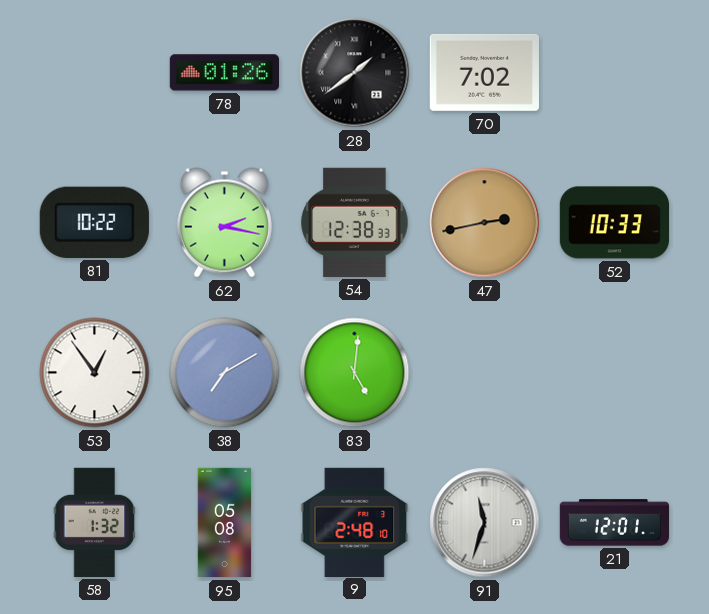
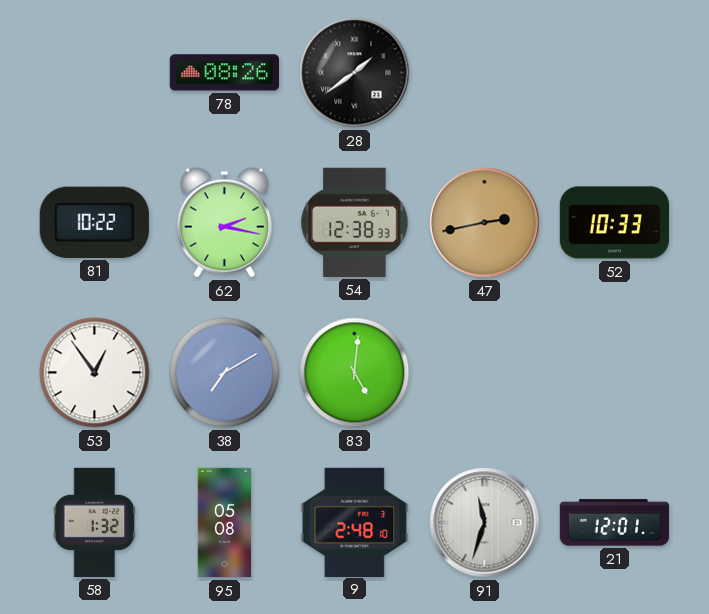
78: 01:26 -> 08:26 (224, 73)
70: 7:02 -> none (484, 72)
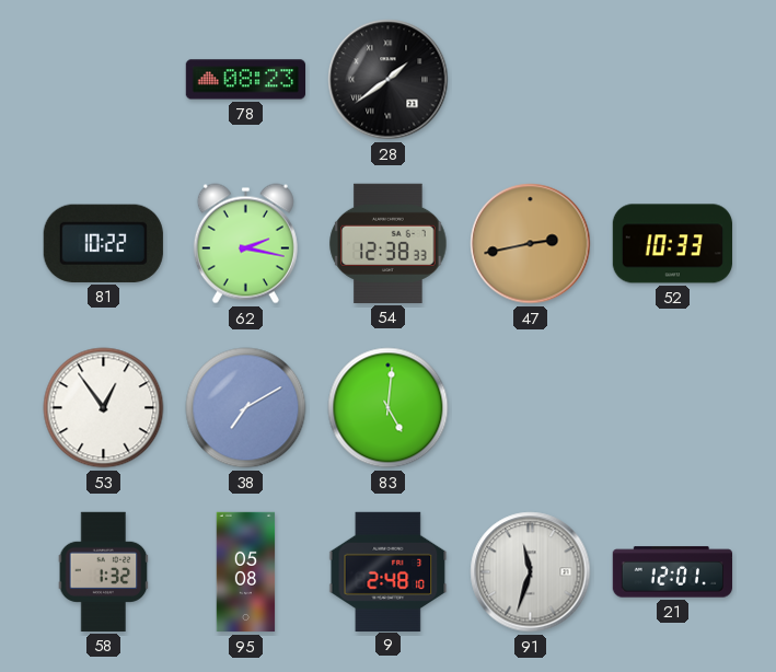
78: 08:26 -> 08:23 (245, 80)
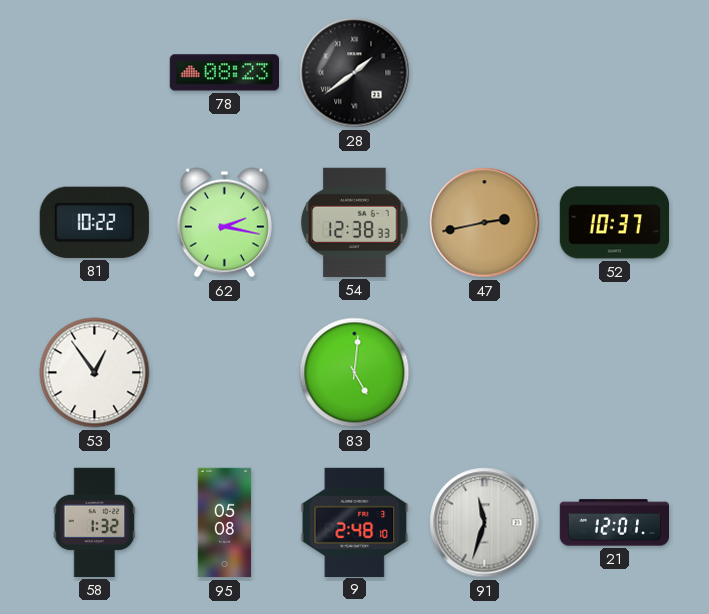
52: 10:33 -> 10:37 (614, 223)
38: 7:10 -> none (246, 408)
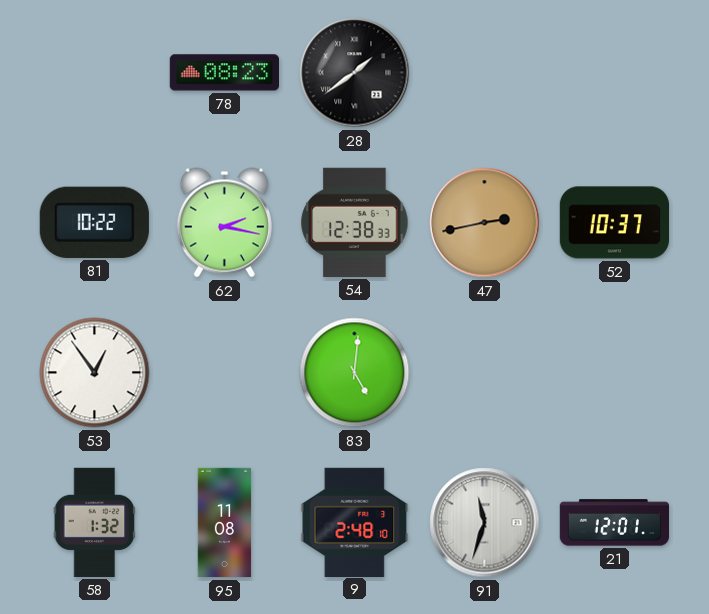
95: 05:08 -> 11:08 (225, 523)
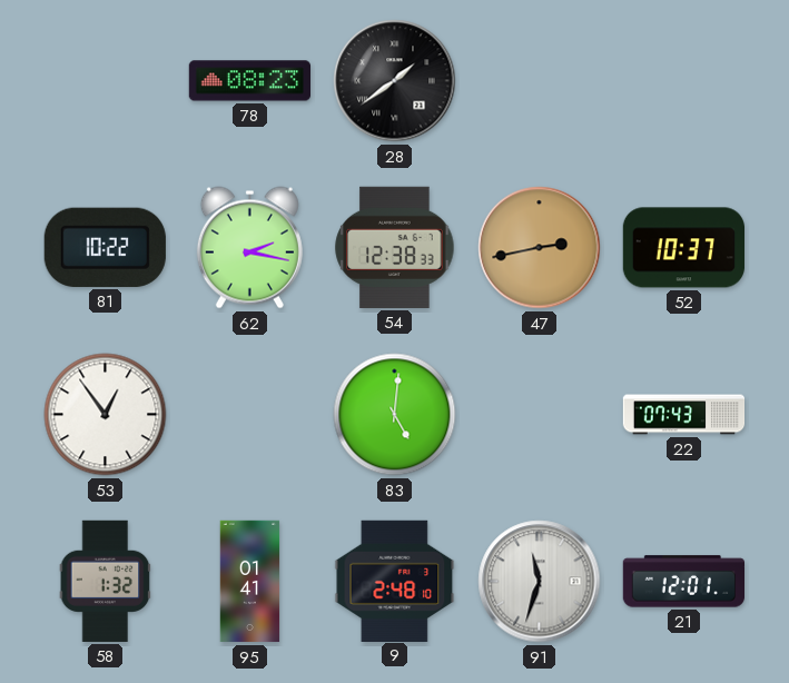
22: none -> 07:43 (684, 415)
95: 11:08 -> 01:41 (250, 582)
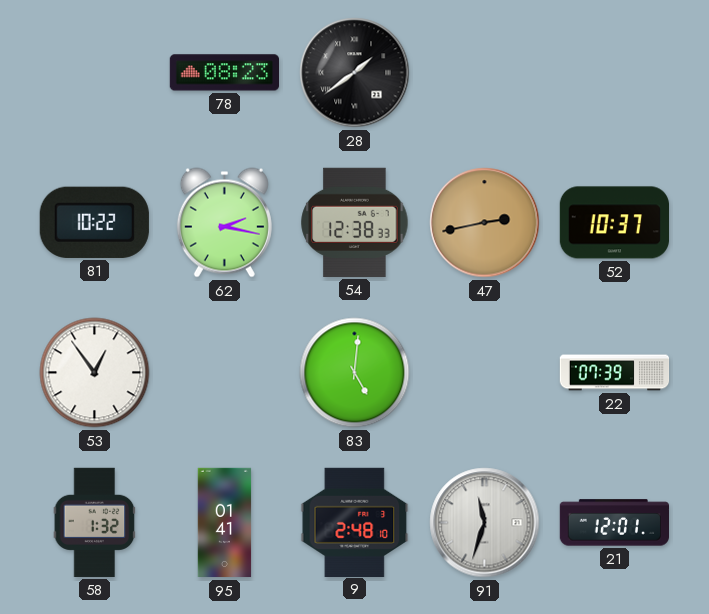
22: 07:43 -> 07:39 (615, 373)
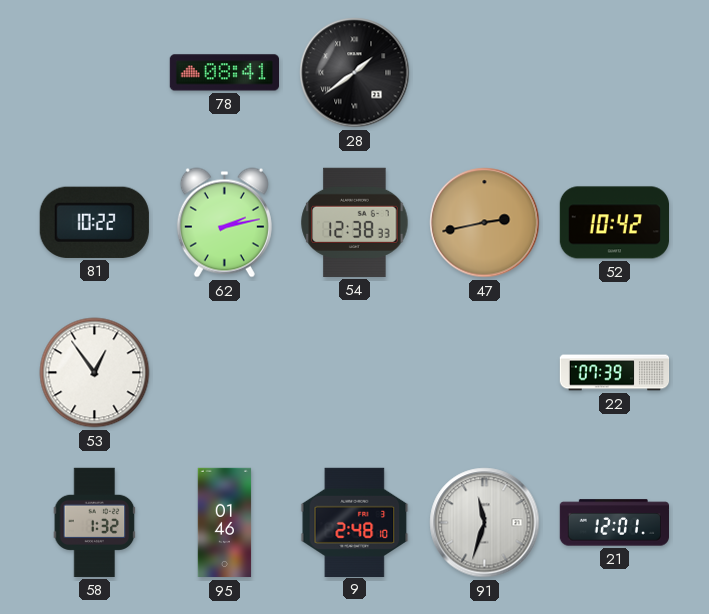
78: 08:23 -> 08:41 (224, 73)
62: 2:17 -> 2:13 (224, 223)
52: 10:37 -> 10:42 (614, 223)
83: 5:01 -> none (355, 373)
95: 01:41 -> 01:46 (225, 523)
